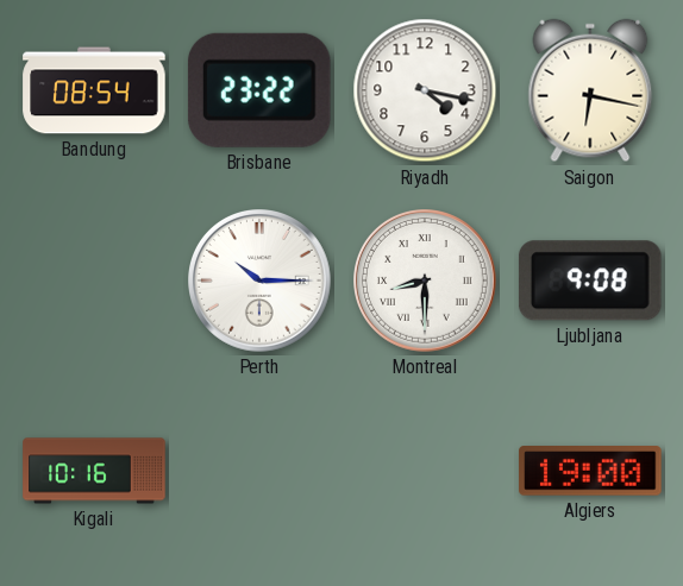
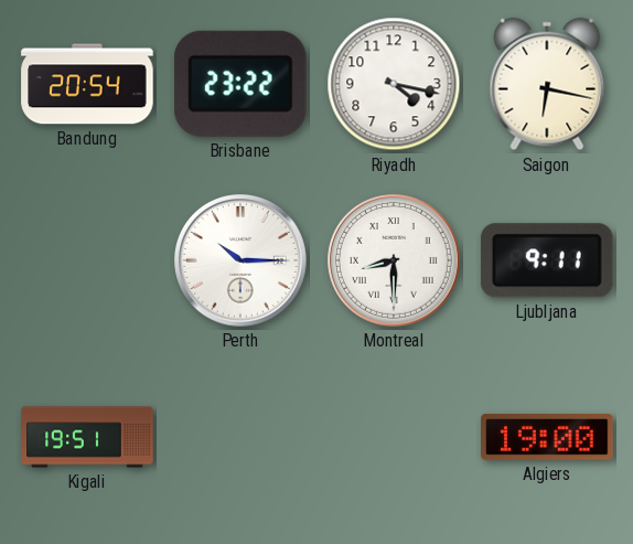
Bandung: 08:54 -> 20:54 (87, 84)
Ljubljana: 9:08 -> 9:11 (547, 260)
Kigali: 10:16 -> 19:51 (87, 437)
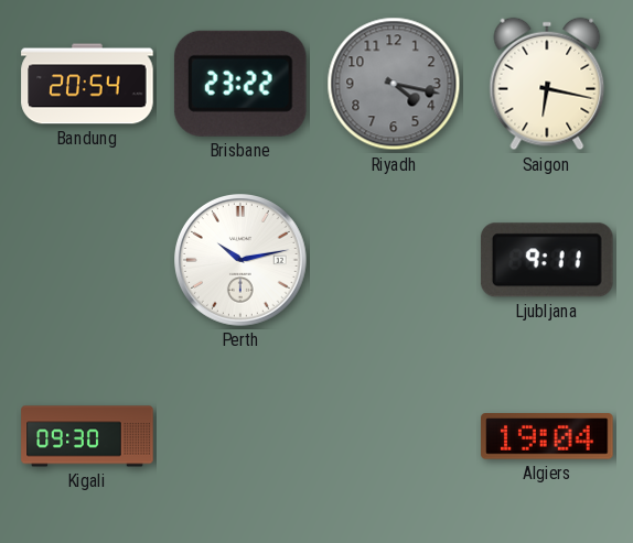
Riyadh dial: white -> grey (394, 84)
Perth: 10:15 -> 10:13 (242, 261)
Montreal: 8:30 -> none (395, 262)
Kigali: 19:51 -> 09:30 (87, 436)
Algiers: 19:00 -> 19:04 (547, 436)
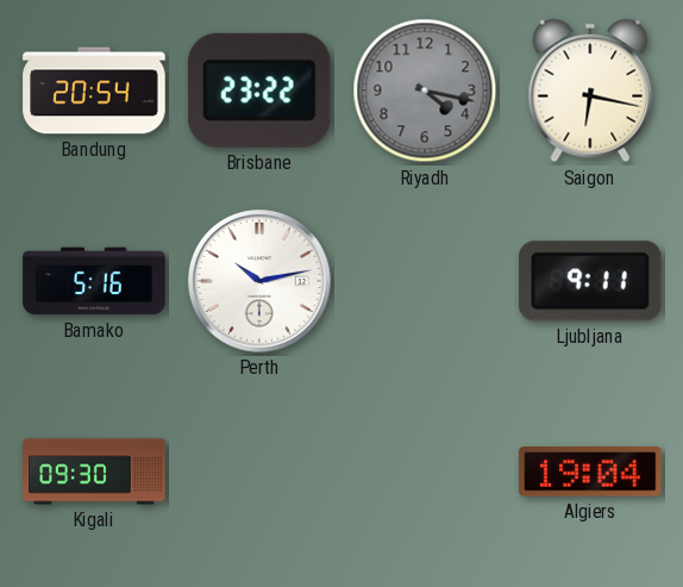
Bamako: none -> 5:16 (94, 281)
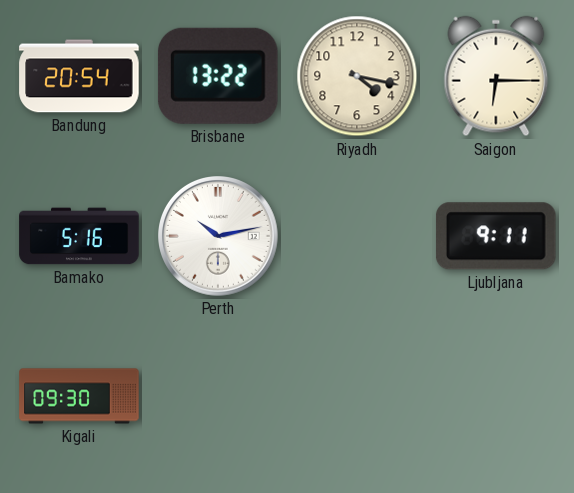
Brisbane: 23:22 -> 13:22 (218, 76)
Riyadh dial: grey -> cream (357, 76)
Saigon: 6:17 -> 6:15 (496, 76)
Algiers: 19:04 -> none (590, 472)
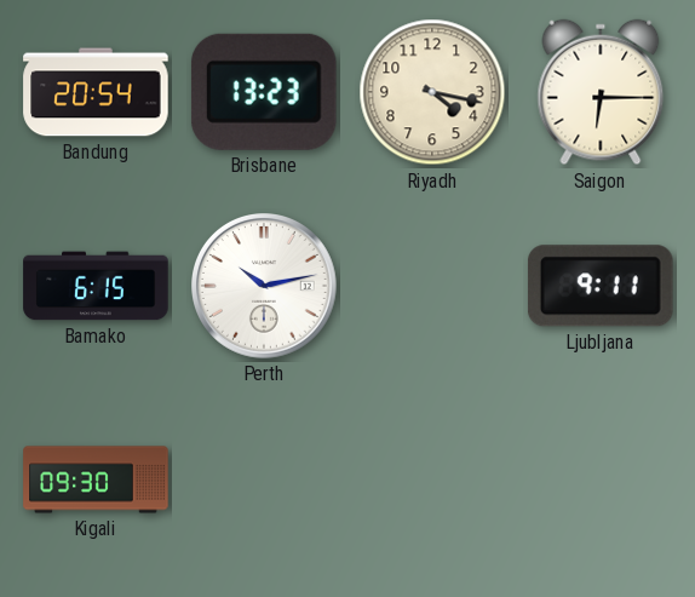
Brisbane: 13:22 -> 13:23 (264, 92)
Bamako: 5:16 -> 6:15 (96, 286)
